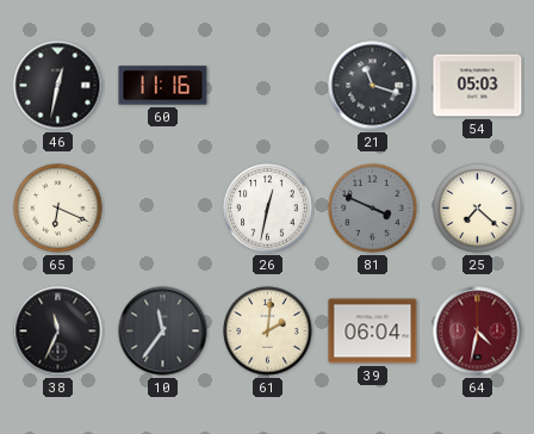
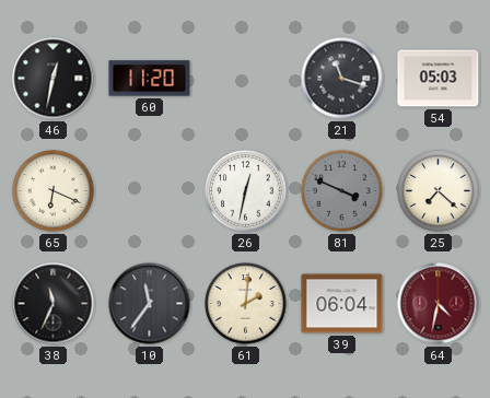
60: 11:16 -> 11:20 (150, 79)
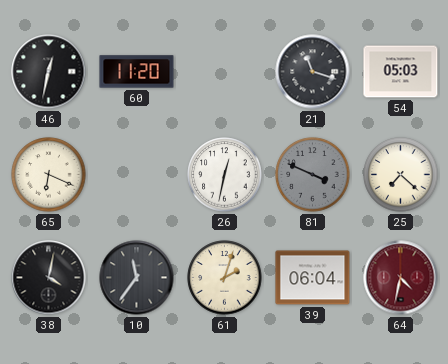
38: 11:34 -> 4:02 (49, 278)
61: 2:01 -> 2:03 (225, 278)
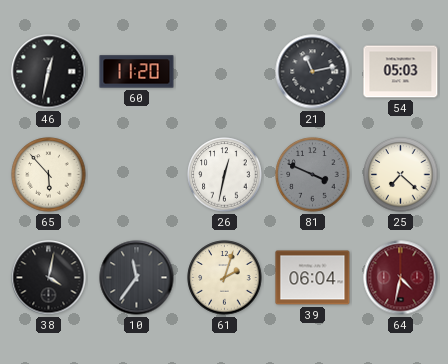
21: 11:18 -> 11:13 (313, 72)
65: 6:19 -> 5:53 (49, 175)
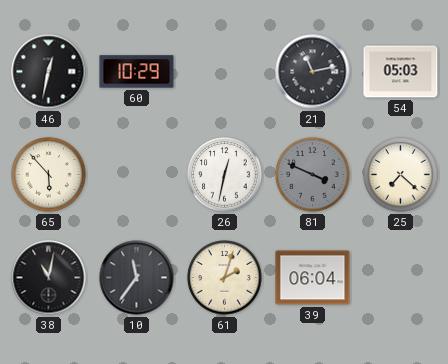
60: 11:20 -> 10:29 (137, 72)
38: 4:02 -> 11:02 (49, 278)
64: 4:32 -> none (401, 278)
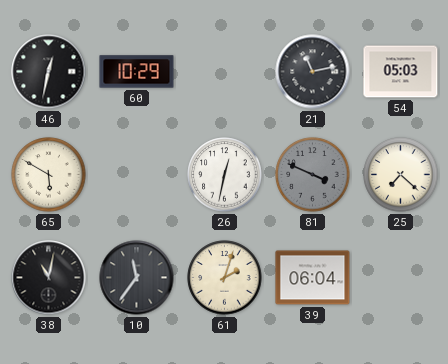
65: 5:53 -> 5:50 (49, 175)
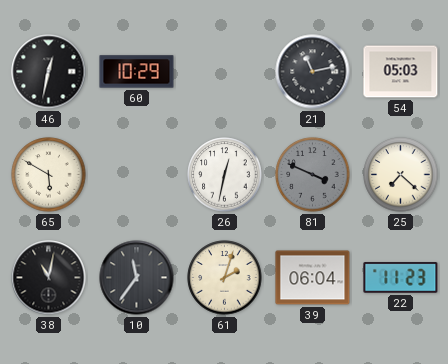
22: none -> 11:23 (401, 278)
